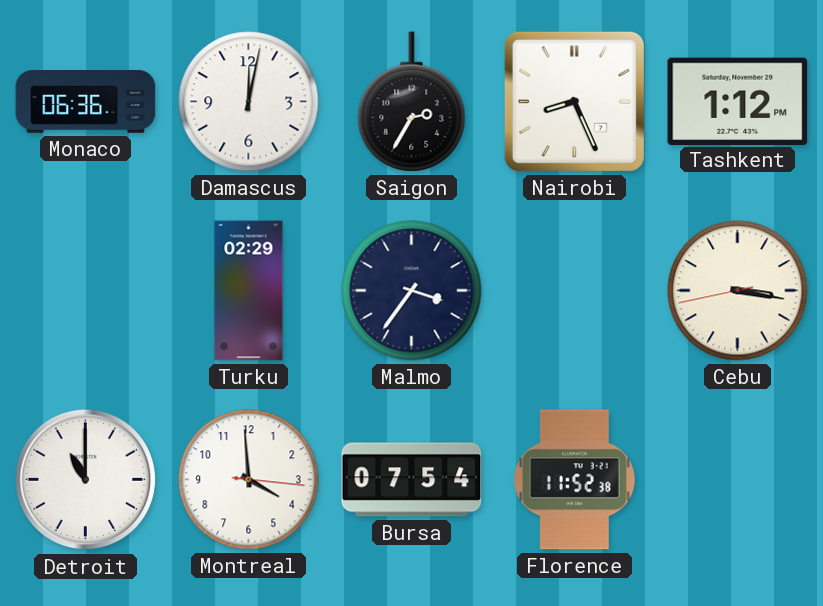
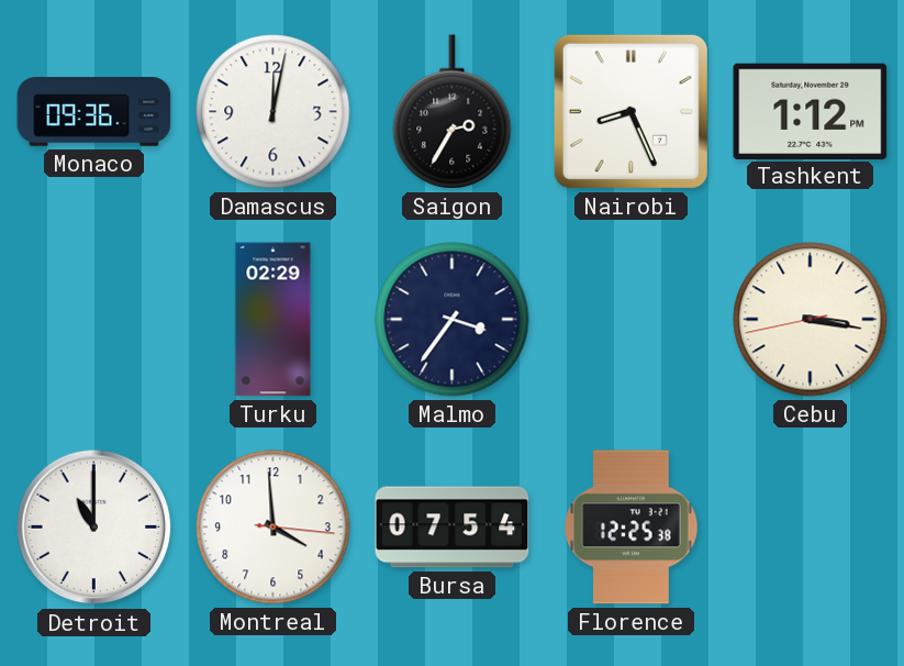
Monaco: 06:36 -> 09:36 (94, 112)
Florence: 11:52 -> 12:25 (632, 528)
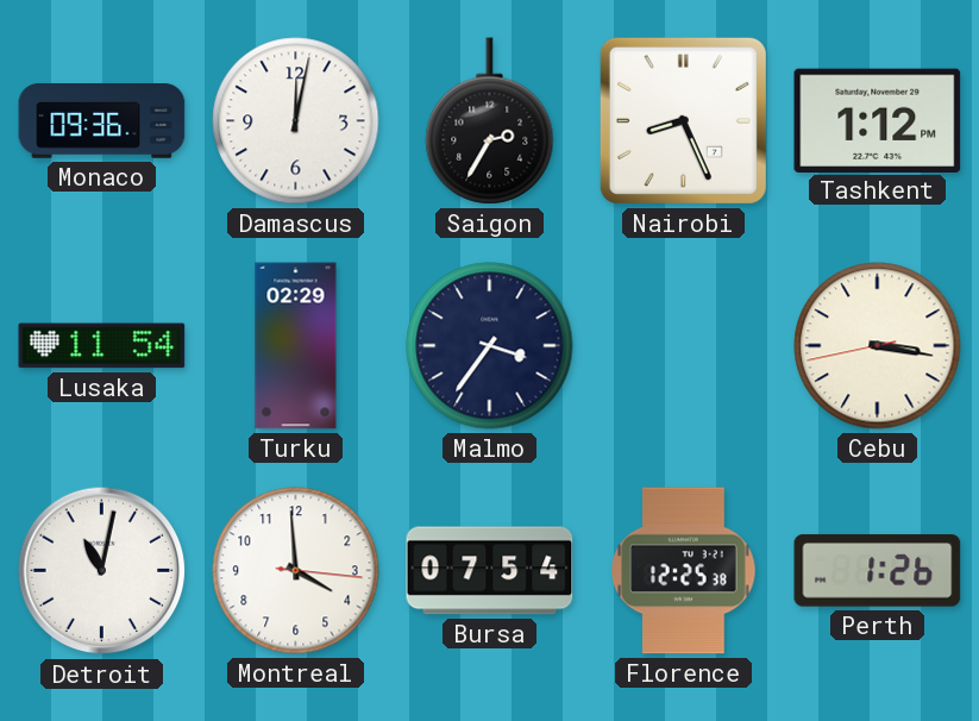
Lusaka: none -> 11:54 (102, 346)
Detroit: 11:00 -> 11:02 (102, 571)
Perth: none -> 1:26 (878, 571)
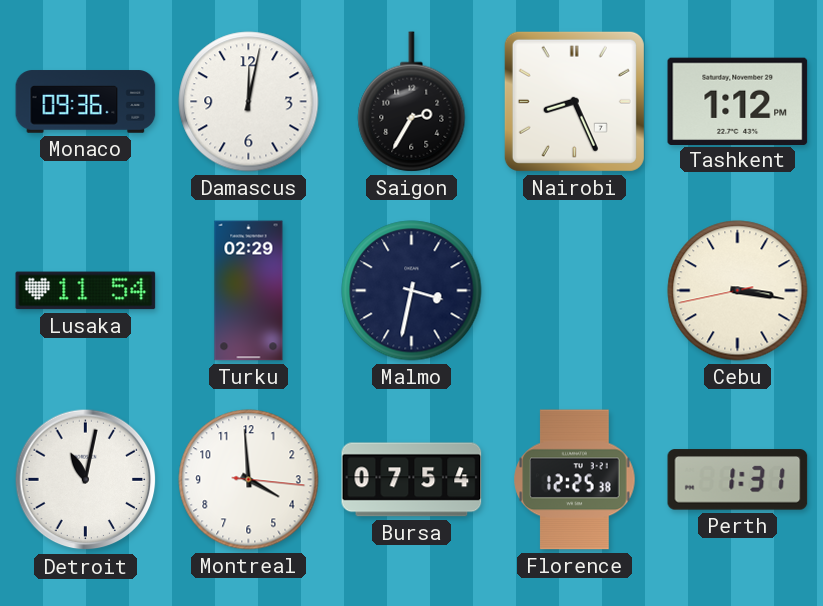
Malmo: 3:36 -> 3:32 (412, 291)
Perth: 1:26 -> 1:31 (738, 480)
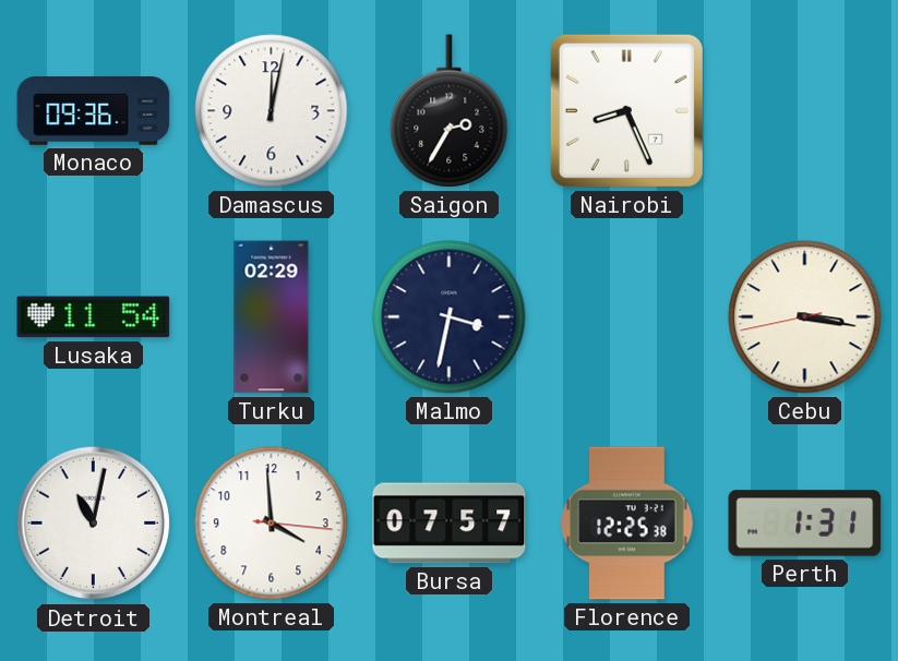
Tashkent: 1:12 -> none (738, 101)
Bursa: 07:54 -> 07:57 (450, 524)
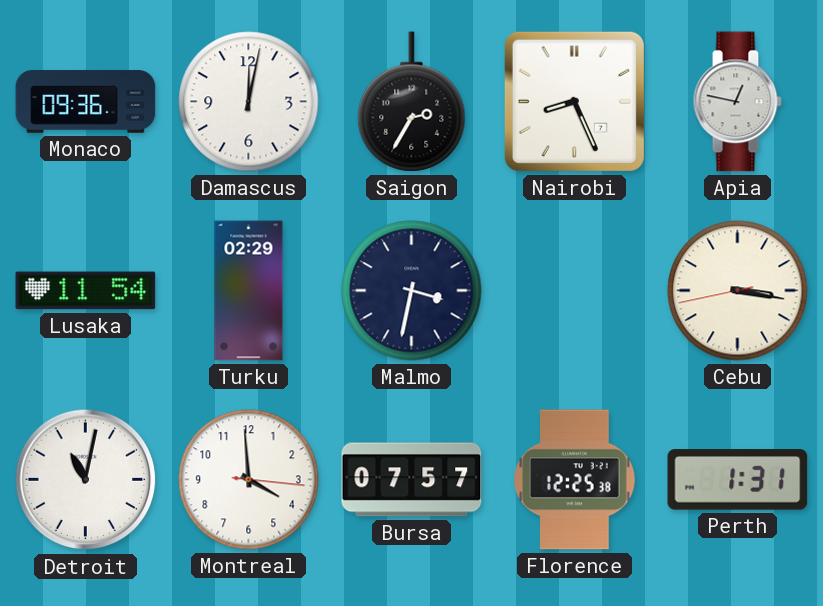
Apia: none -> 12:47 (737, 102)
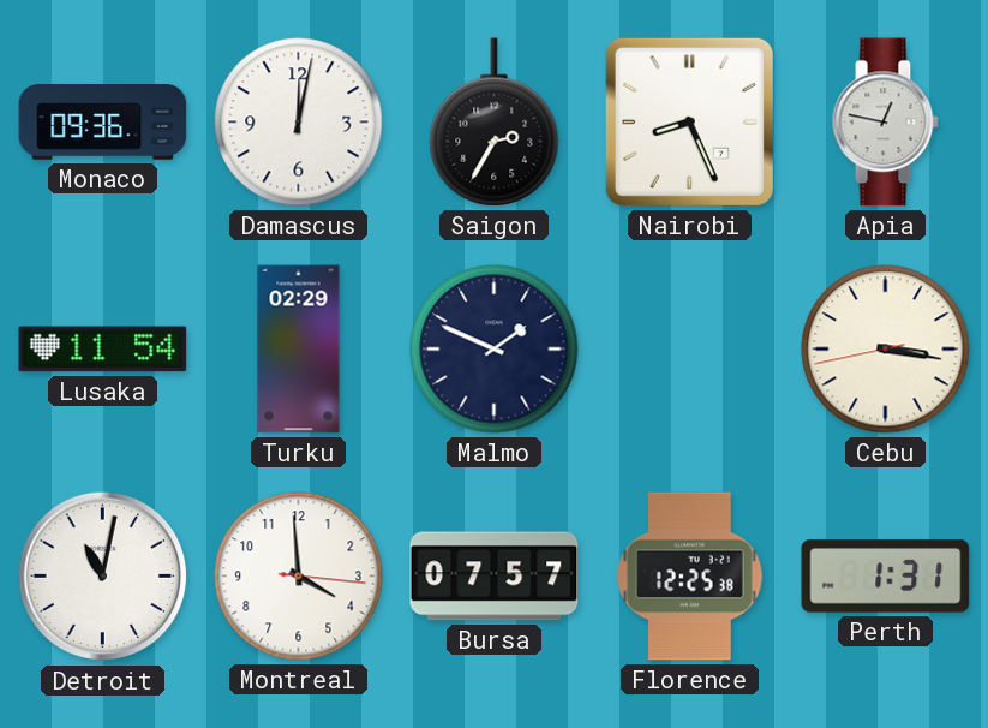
Malmo: 3:32 -> 1:49 (495, 350)
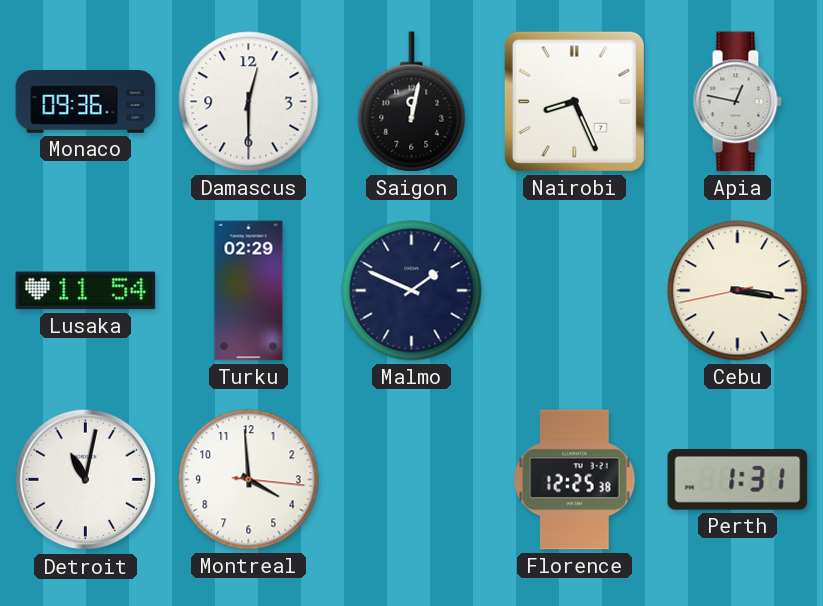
Damascus: 12:02 -> 12:30 (249, 102)
Saigon: 2:35 -> 12:02 (412, 102)
Bursa: 07:57 -> none (495, 577)
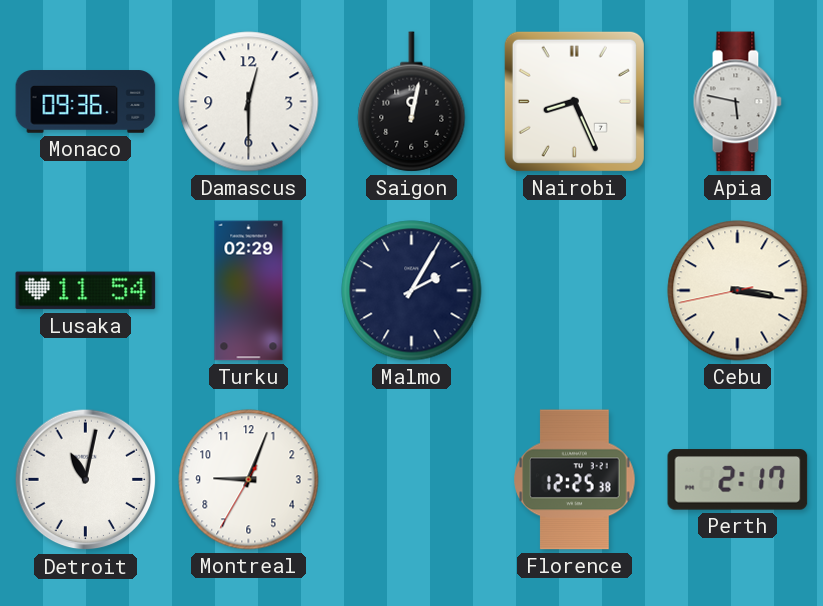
Apia: 12:47 -> 5:47 (737, 102)
Malmo: 1:49 -> 2:05 (412, 291)
Montreal: 3:59 -> 9:03 (249, 480)
Perth: 1:31 -> 2:17 (738, 480)
